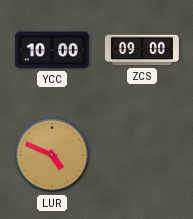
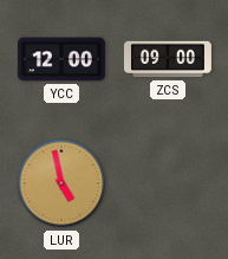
YCC: 10:00 -> 12:00 (61, 59)
LUR: 4:49 -> 4:58 (61, 183)
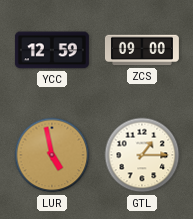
YCC: 12:00 -> 12:59 (52, 50)
GTL: none -> 1:15 (142, 155)
